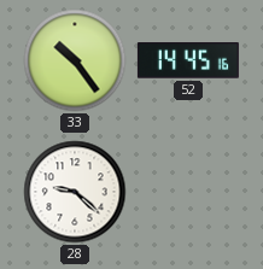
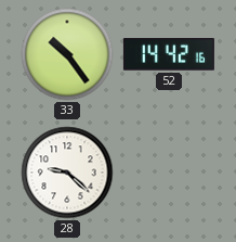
52: 14:45 -> 14:42 (169, 54)
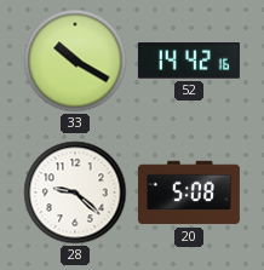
33: 10:24 -> 10:20 (75, 61)
20: none -> 5:08 (189, 193)
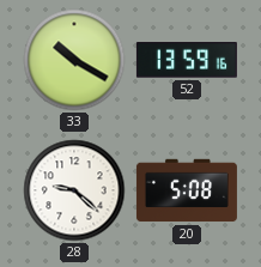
52: 14:42 -> 13:59 (187, 60)
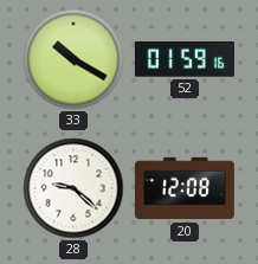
52: 13:59 -> 01:59 (185, 59)
20: 5:08 -> 12:08 (185, 188)
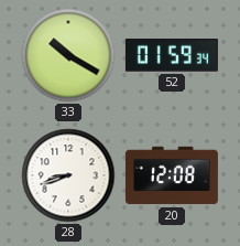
52: 01:59:16 -> 01:59:34 (172, 55)
28: 9:22 -> 8:42 (68, 175)
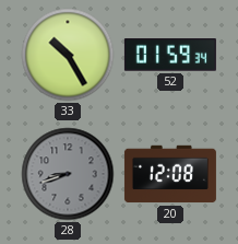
33: 10:20 -> 10:25 (68, 55)
28 dial: white -> grey (68, 174)
